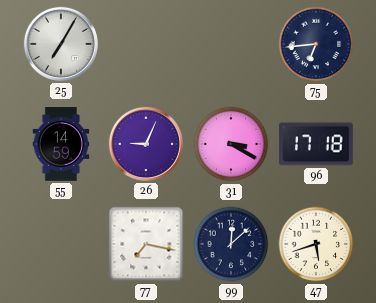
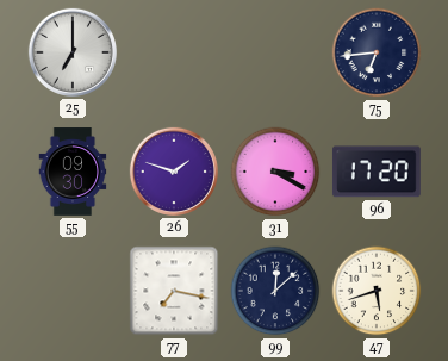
25: 7:05 -> 7:00 (73, 52)
55: 14:59 -> 09:30 (73, 172)
26: 9:04 -> 1:48 (174, 172)
96: 17:18 -> 17:20 (377, 172)
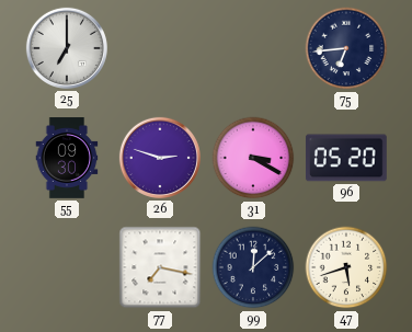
26: 1:48 -> 2:48 (160, 158)
96: 17:20 -> 05:20 (346, 158)
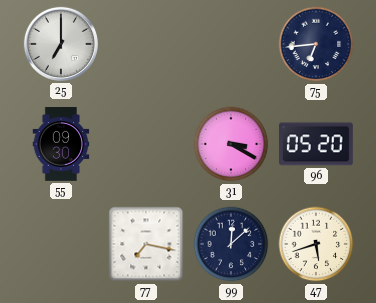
26: 2:48 -> none (160, 158)
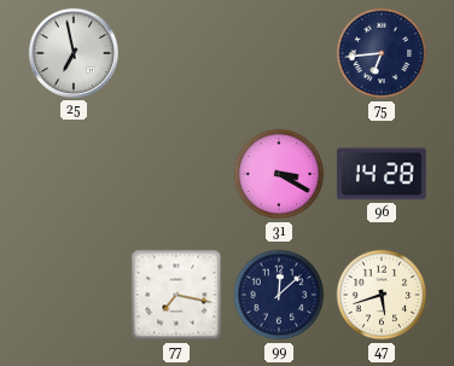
25: 7:00 -> 6:58 (74, 53)
55: 09:30 -> none (61, 144)
96: 05:20 -> 14:28 (382, 174)
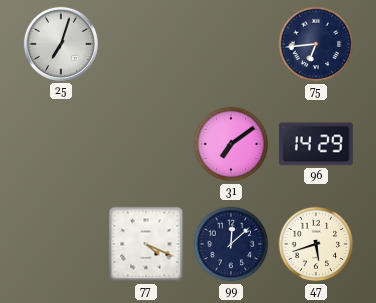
25: 6:58 -> 7:03 (61, 44)
31: 3:20 -> 7:09 (231, 144)
96: 14:28 -> 14:29 (316, 144)
77: 7:17 -> 4:19 (146, 244)
